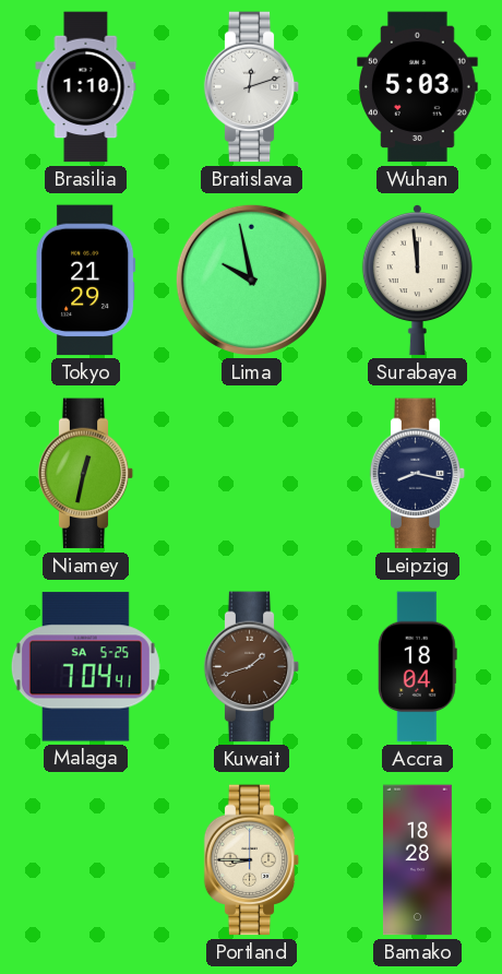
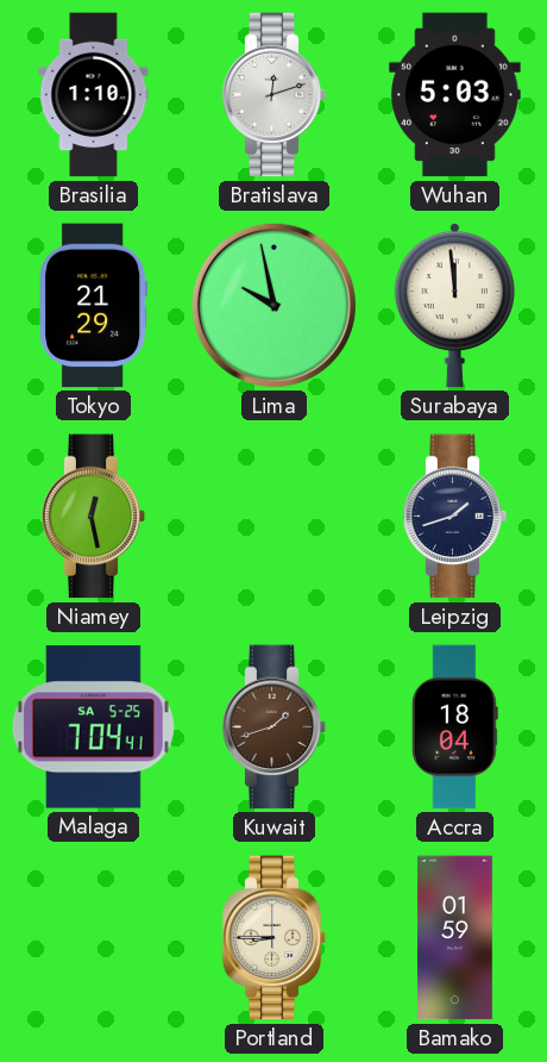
Niamey: 12:32 -> 12:28 (94, 517)
Leipzig: 8:17 -> 1:42 (455, 517)
Bamako: 18:28 -> 01:59 (454, 938)
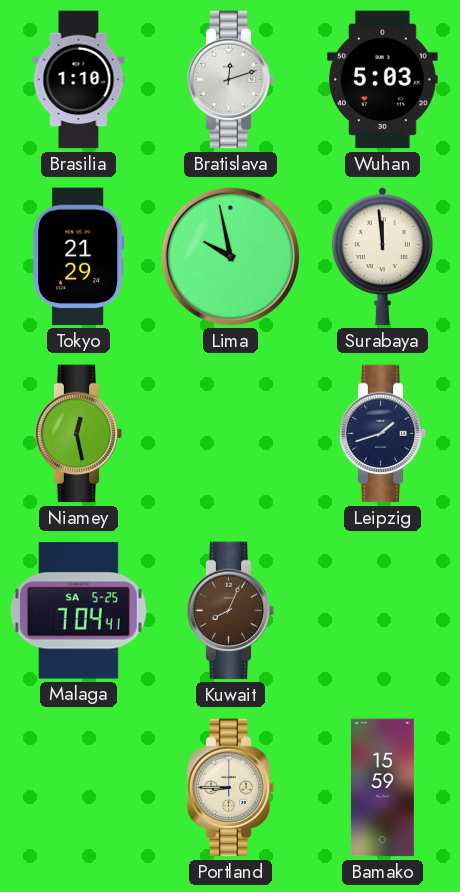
Kuwait: 1:42 -> 8:04 (231, 611)
Accra: 18:04 -> none (454, 727)
Bamako: 01:59 -> 15:59 (382, 788)
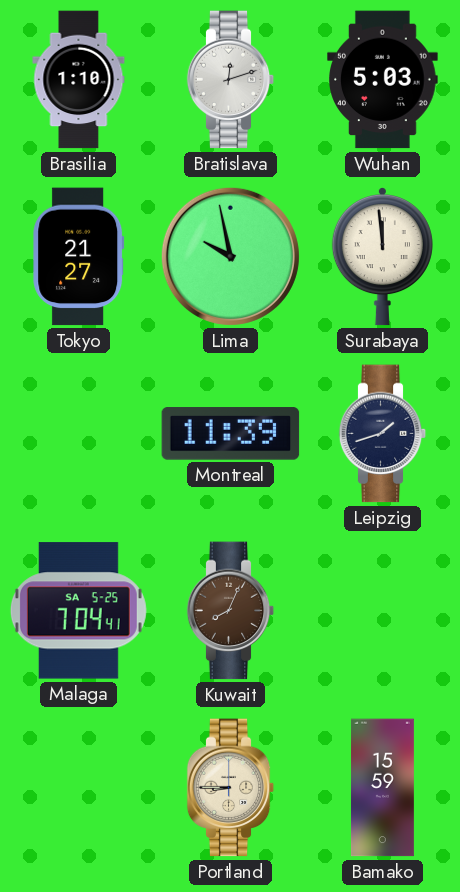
Tokyo: 21:29 -> 21:27 (79, 257)
Niamey: 12:28 -> none (79, 434)
Montreal: none -> 11:39 (231, 434)
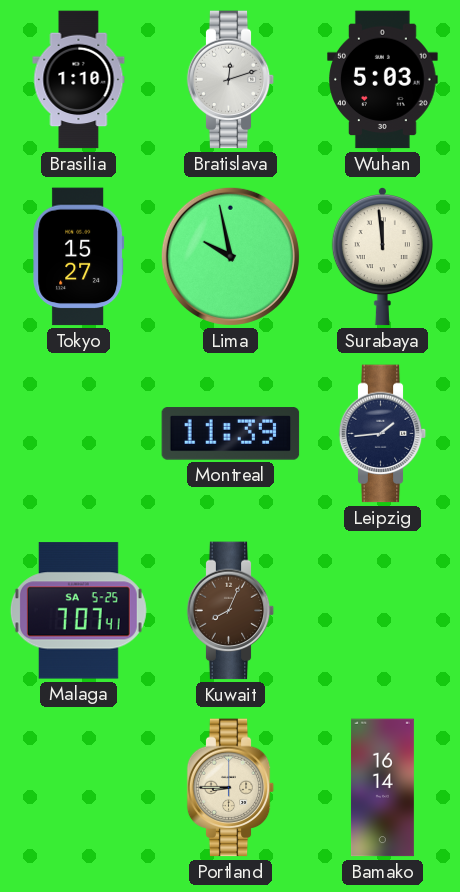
Tokyo: 21:27 -> 15:27 (79, 257)
Leipzig: 1:42 -> 1:44 (383, 434)
Malaga: 7:04 -> 7:07 (78, 611)
Bamako: 15:59 -> 16:14 (382, 788)
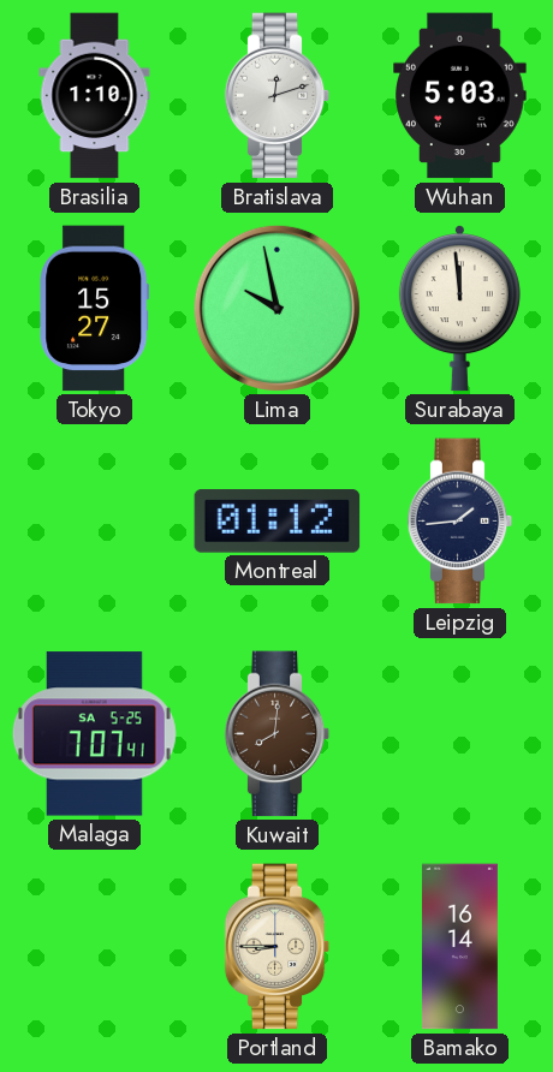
Montreal: 11:39 -> 01:12 (278, 522)
Kuwait: 8:04 -> 8:01 (278, 734)
